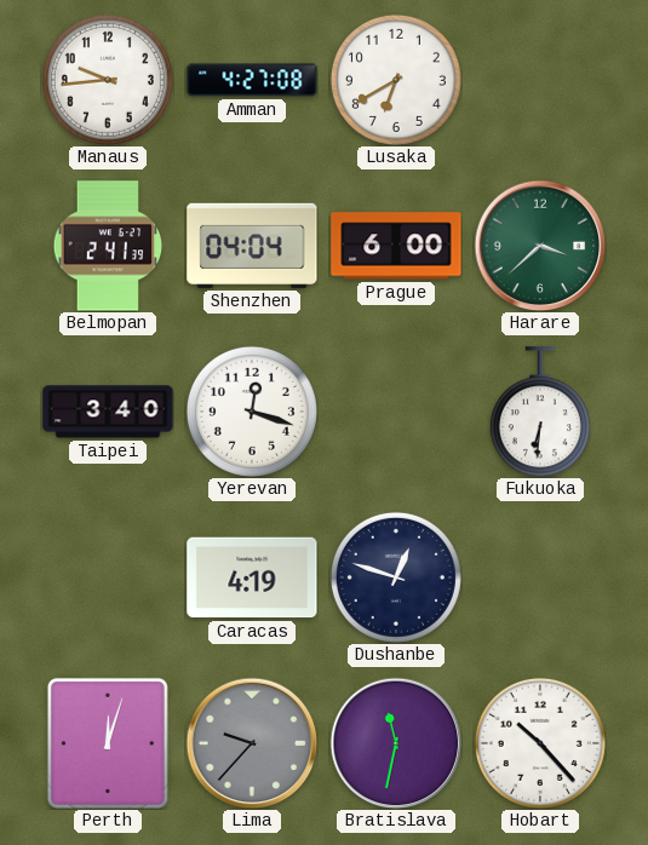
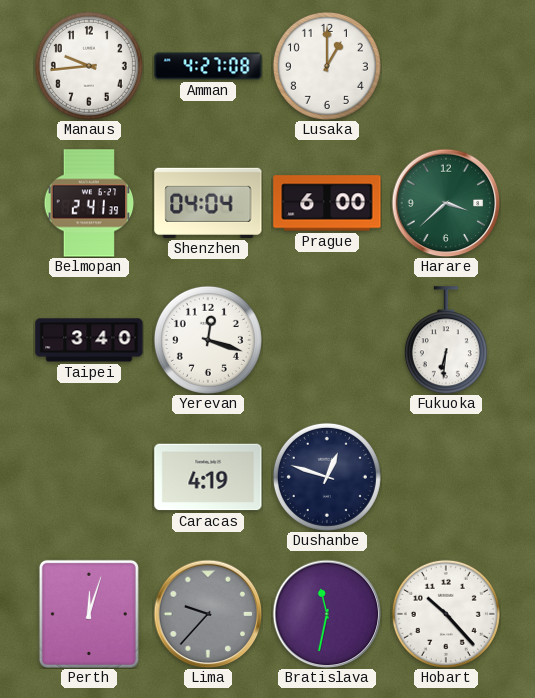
Lusaka: 6:40 -> 1:00 (327, 66)
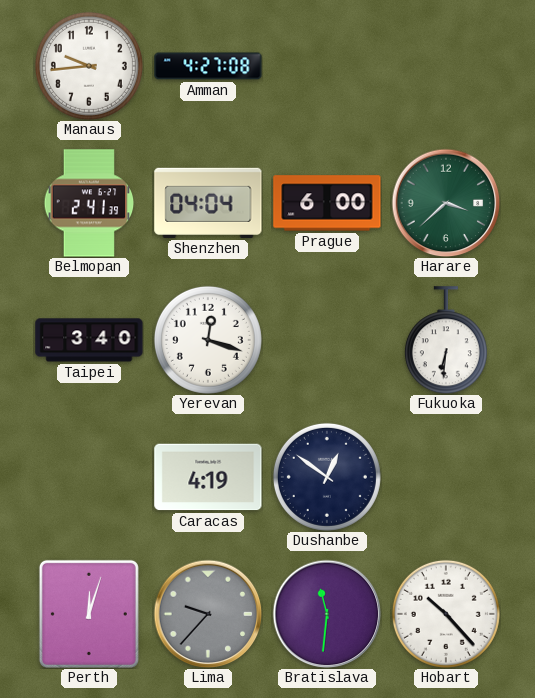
Lusaka: 1:00 -> none (327, 66)
Dushanbe: 12:48 -> 12:51 (327, 477)
Bratislava: 11:32 -> 11:31 (327, 614)
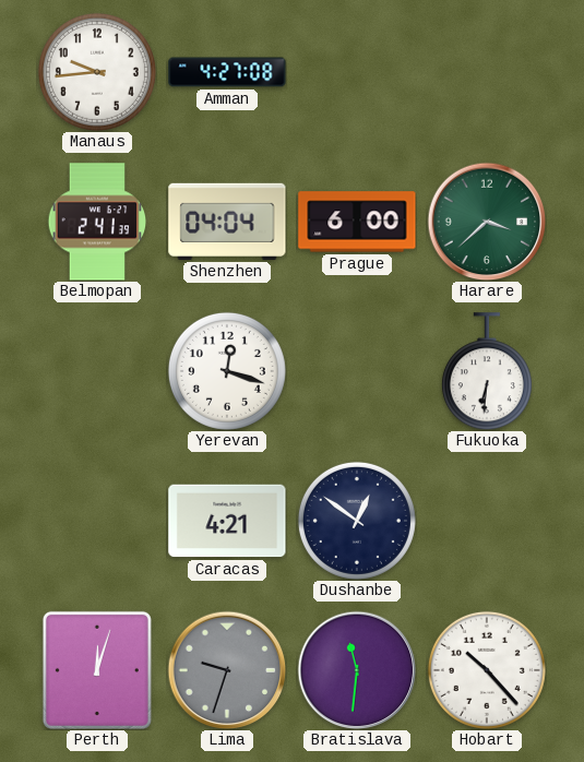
Taipei: 3:40 -> none (89, 340)
Caracas: 4:19 -> 4:21 (227, 521)
Lima: 9:37 -> 9:33 (227, 670)
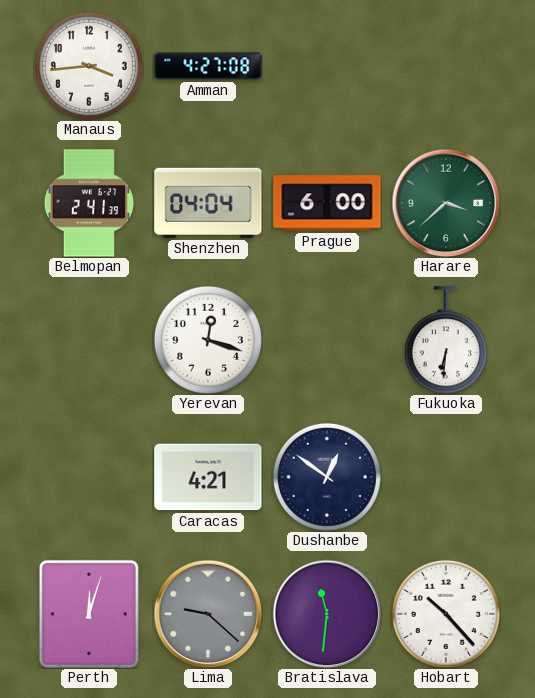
Manaus: 9:44 -> 3:44 (89, 66)
Lima: 9:33 -> 9:22 (208, 614)
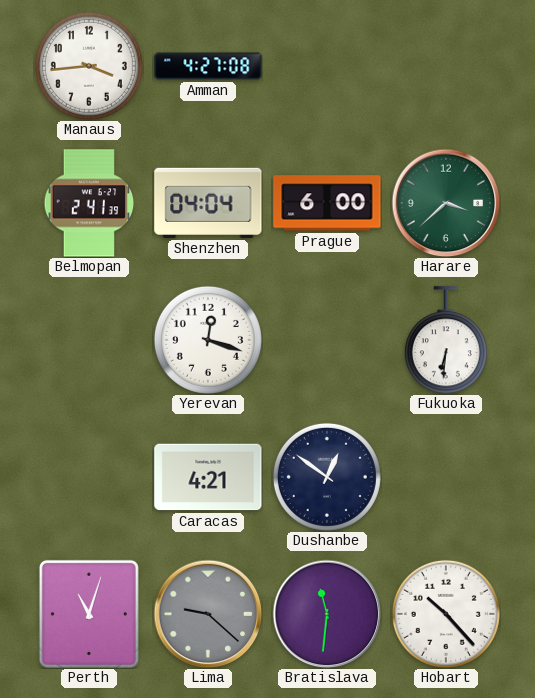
Perth: 12:03 -> 11:03 (89, 614)
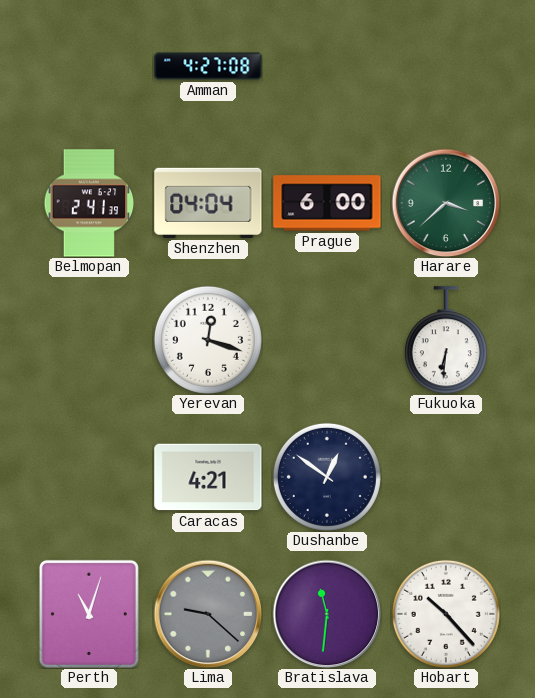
Manaus: 3:44 -> none (89, 66)
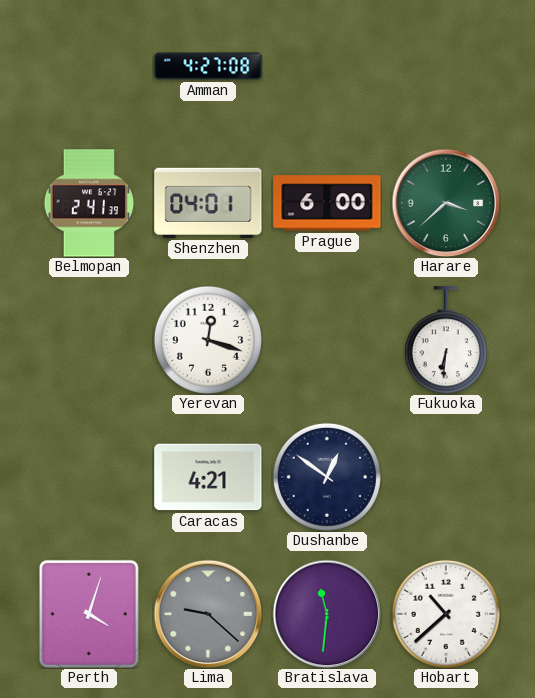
Shenzhen: 04:04 -> 04:01 (208, 203)
Perth: 11:03 -> 4:03 (89, 614)
Hobart: 10:23 -> 10:38 (446, 614)
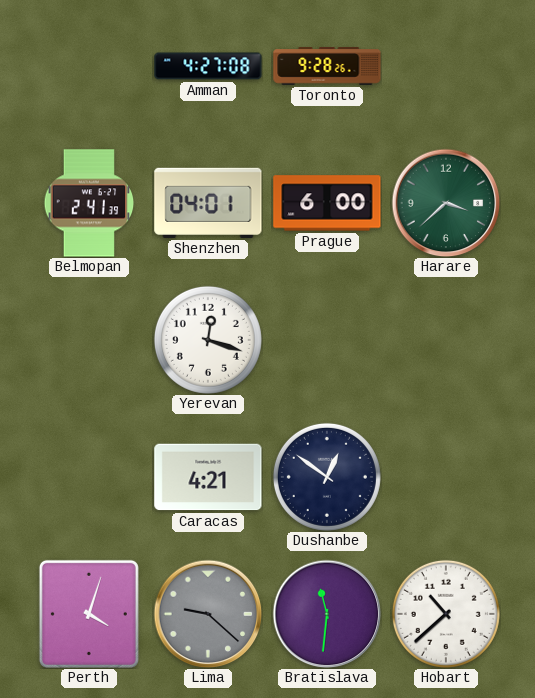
Toronto: none -> 9:28 (327, 66)
Fukuoka: 6:31 -> none (446, 340)
